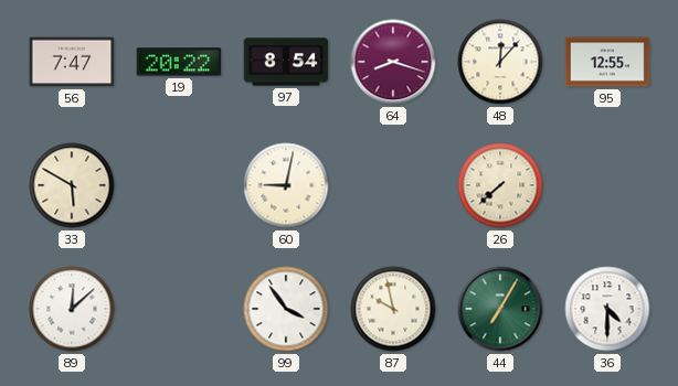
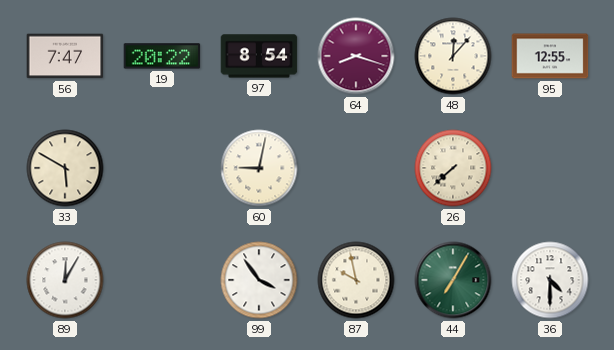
89: 12:08 -> 12:05 (65, 280)
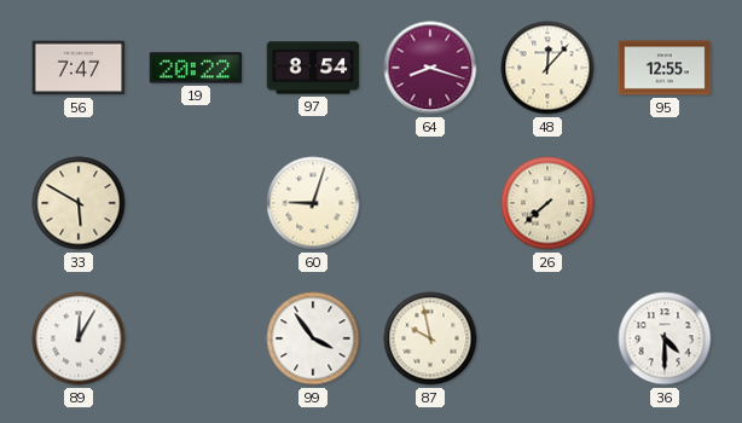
60: 9:02 -> 9:03 (313, 203)
44: 7:05 -> none (453, 280)
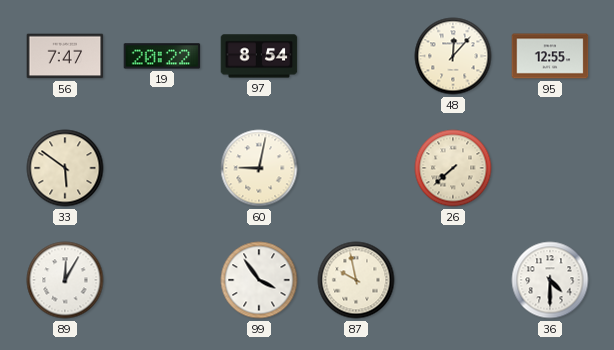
64: 8:18 -> none (430, 68)
33: 5:50 -> 5:51 (65, 168)
60: 9:03 -> 9:02 (259, 168)
